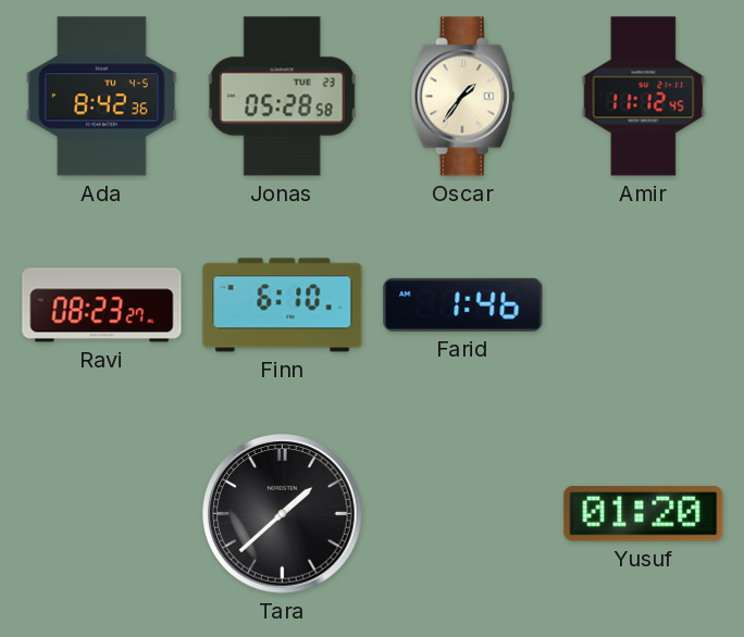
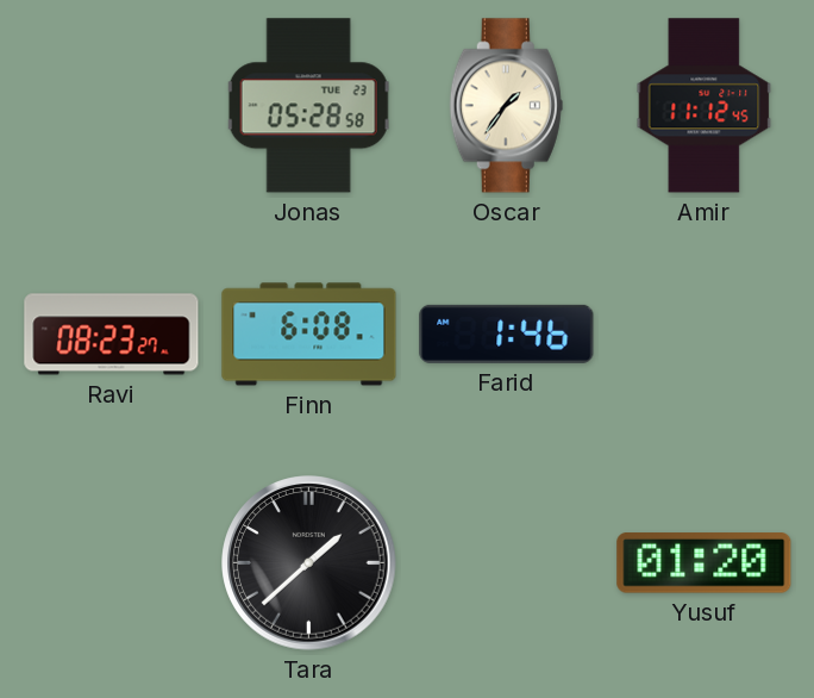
Ada: 8:42 -> none (101, 97)
Finn: 6:10 -> 6:08 (309, 335)
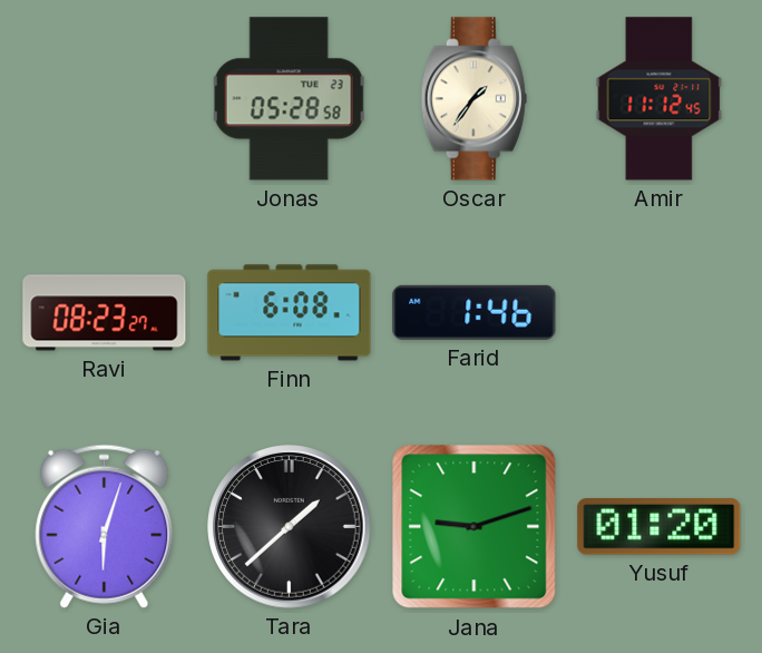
Gia: none -> 6:03 (105, 526)
Jana: none -> 9:12 (475, 527)
